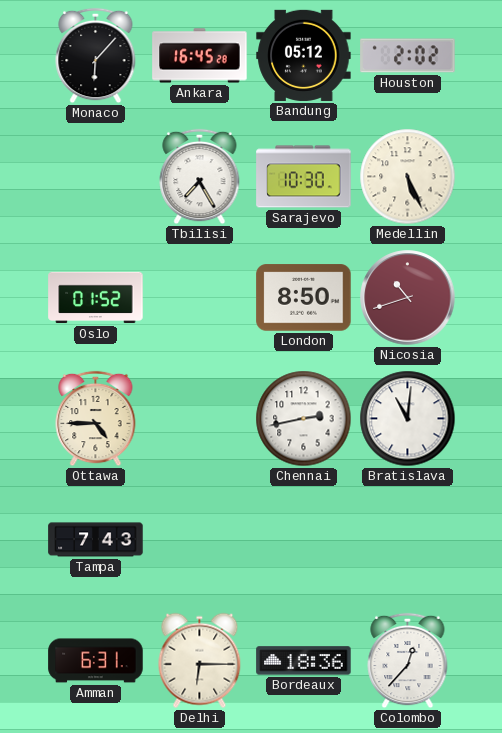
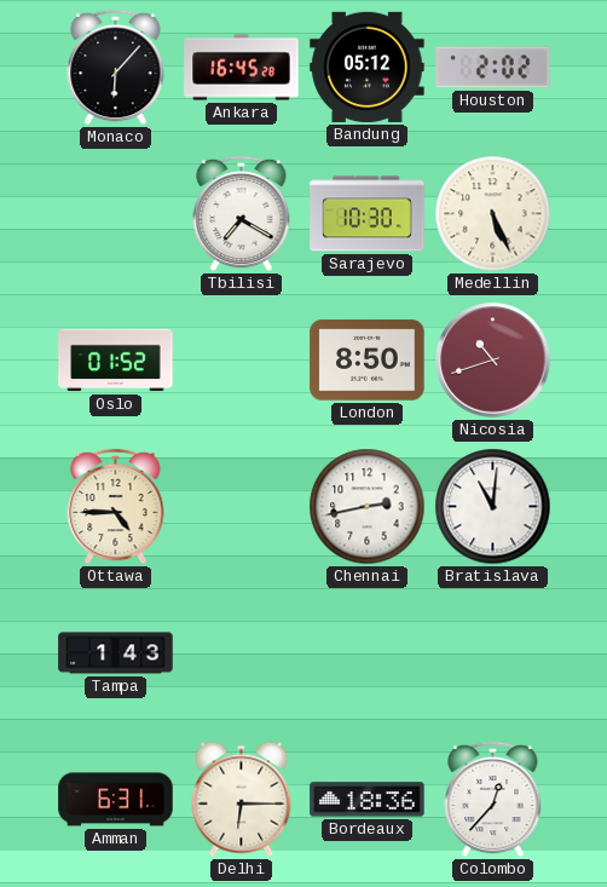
Tbilisi: 7:25 -> 7:20 (242, 214)
Tampa: 7:43 -> 1:43 (116, 653)
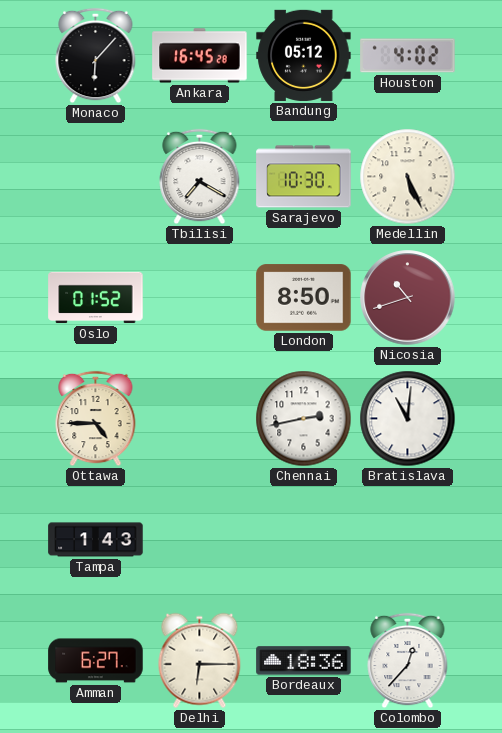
Houston: 2:02 -> 4:02 (408, 56)
Amman: 6:31 -> 6:27 (96, 661)
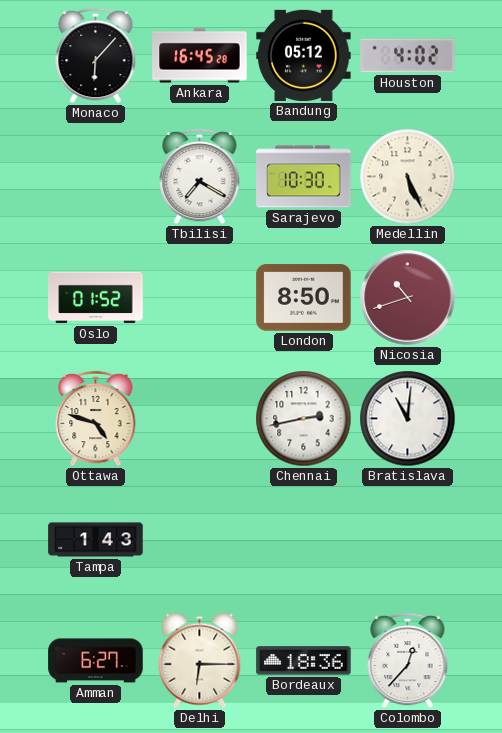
Ottawa: 4:45 -> 4:48 (96, 419)
